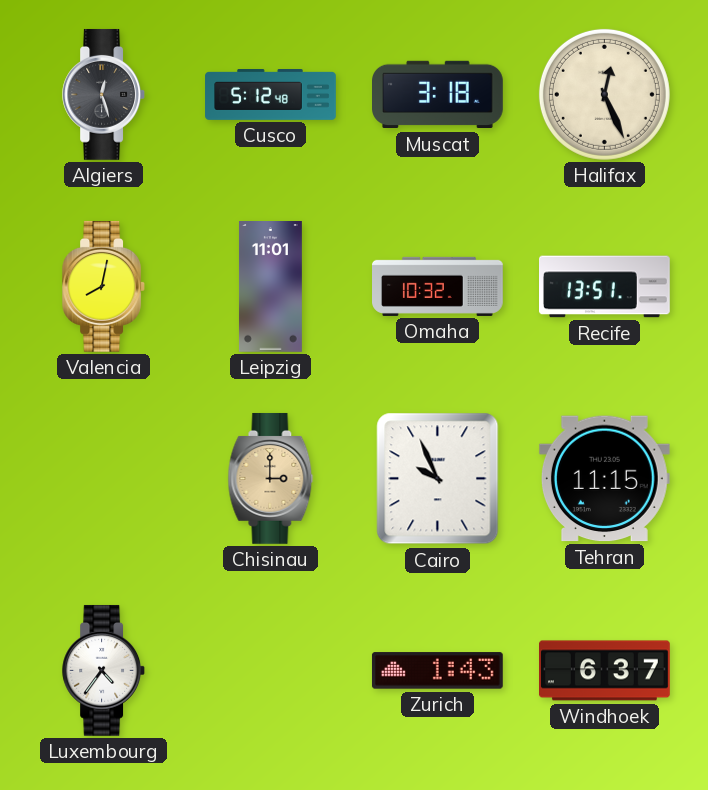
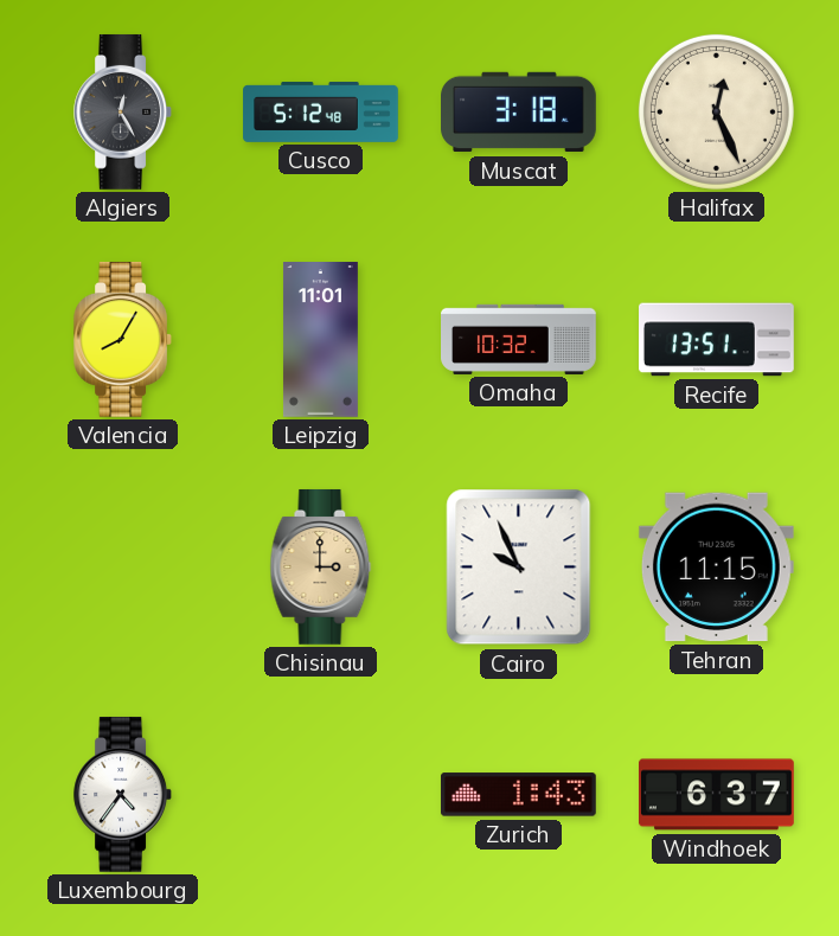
Algiers: 12:27 -> 12:25 (122, 111)
Valencia: 8:02 -> 8:05 (122, 339)
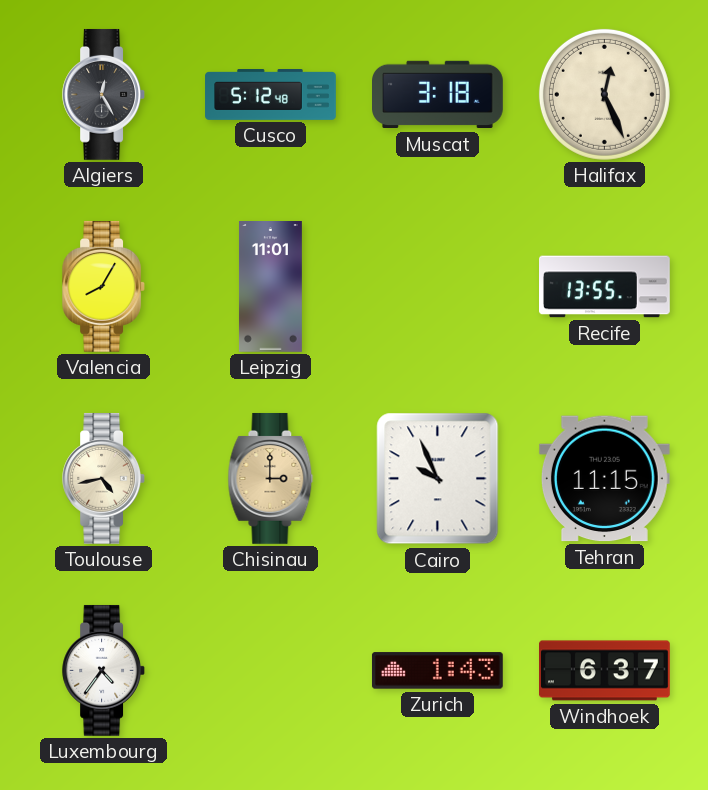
Omaha: 10:32 -> none (519, 339)
Recife: 13:51 -> 13:55 (605, 287)
Toulouse: none -> 4:43 (103, 478)
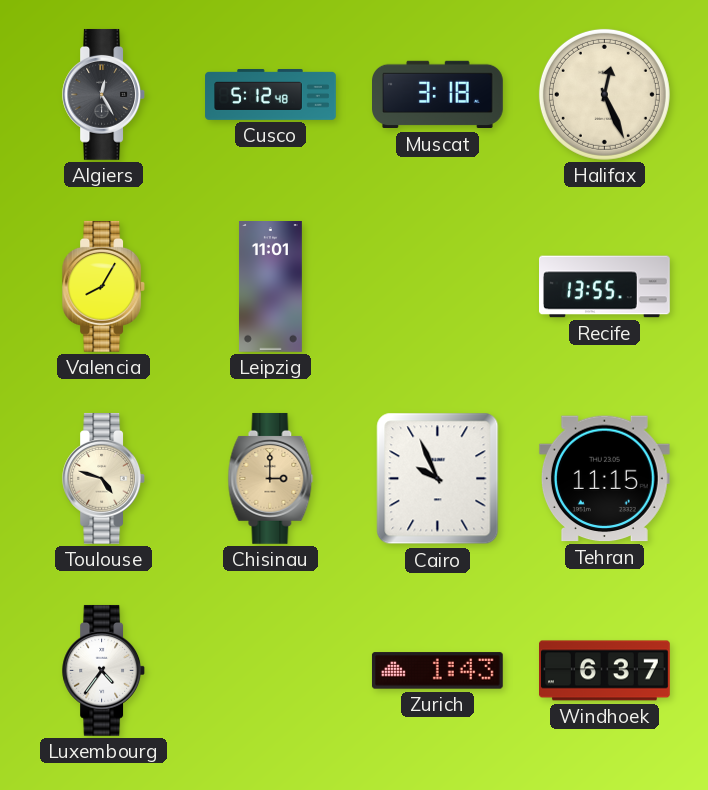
Toulouse: 4:43 -> 4:48 (103, 478)
